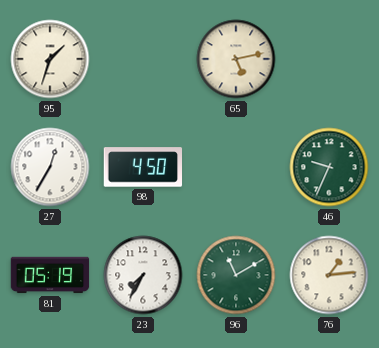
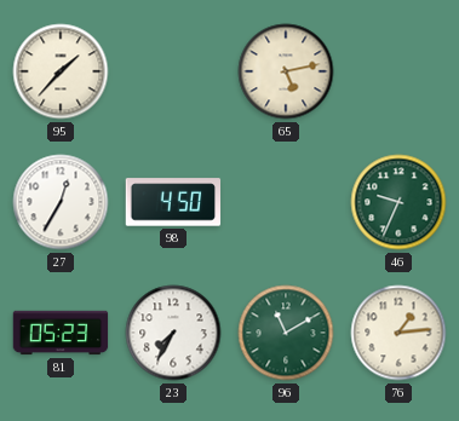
95: 1:33 -> 1:37 (61, 71)
81: 05:19 -> 05:23 (61, 333)
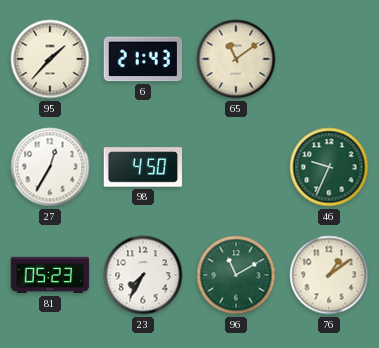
6: none -> 21:43 (142, 59)
65: 5:13 -> 11:09 (236, 59)
76: 1:14 -> 1:09 (329, 275)
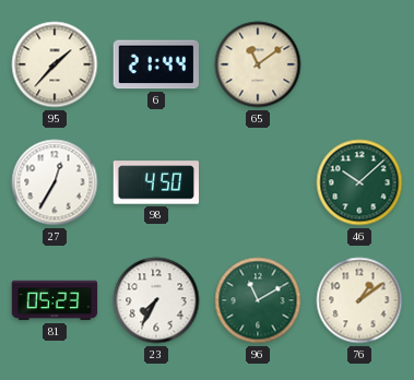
6: 21:43 -> 21:44 (155, 64)
46: 9:34 -> 10:08 (359, 182)
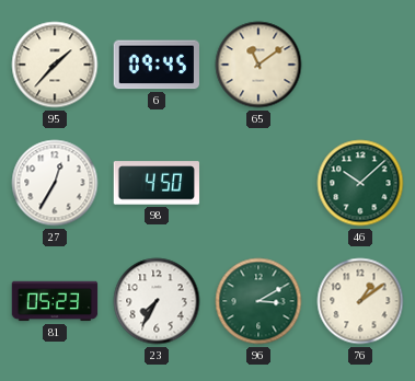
6: 21:44 -> 09:45 (155, 65)
96: 11:10 -> 3:10 (258, 301)
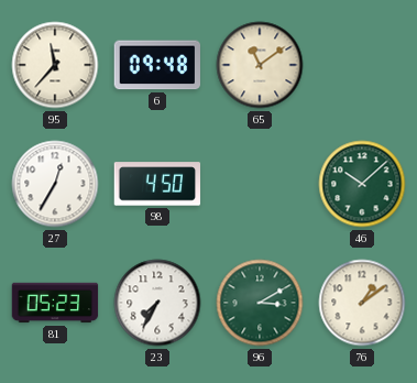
95: 1:37 -> 11:37 (55, 65)
6: 09:45 -> 09:48 (156, 65)
